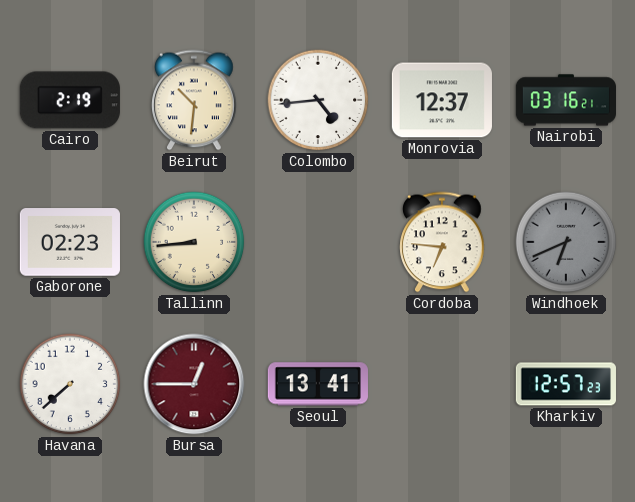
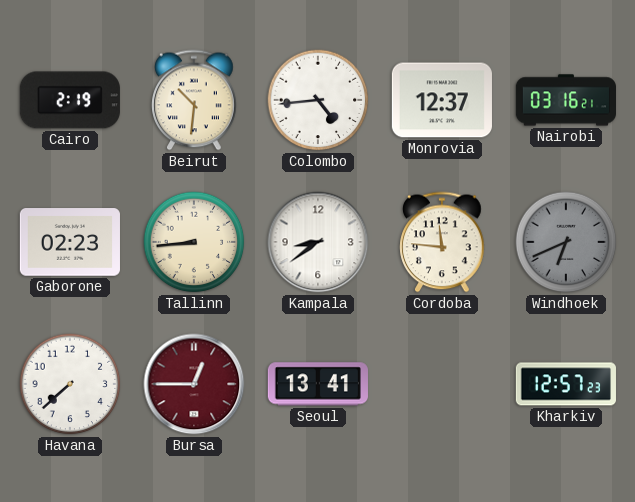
Kampala: none -> 8:39 (318, 242)
Cordoba: 6:46 -> 11:46 (442, 242)
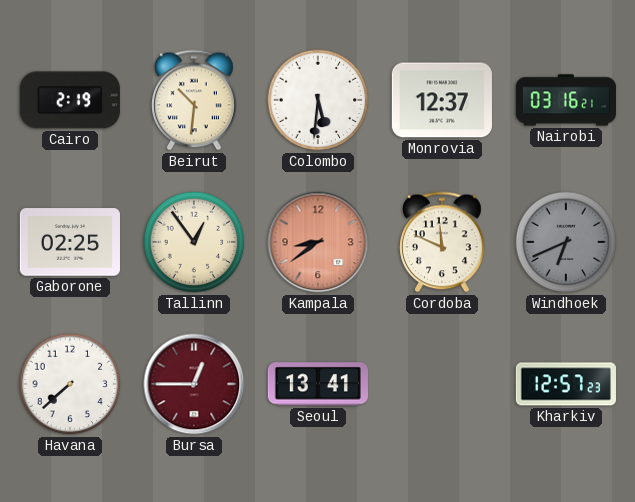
Colombo: 4:44 -> 5:31 (318, 100)
Gaborone: 02:23 -> 02:25 (70, 242)
Tallinn: 8:44 -> 12:54 (194, 242)
Kampala dial: white -> salmon (318, 242)
Cordoba: 11:46 -> 11:49 (442, 242)
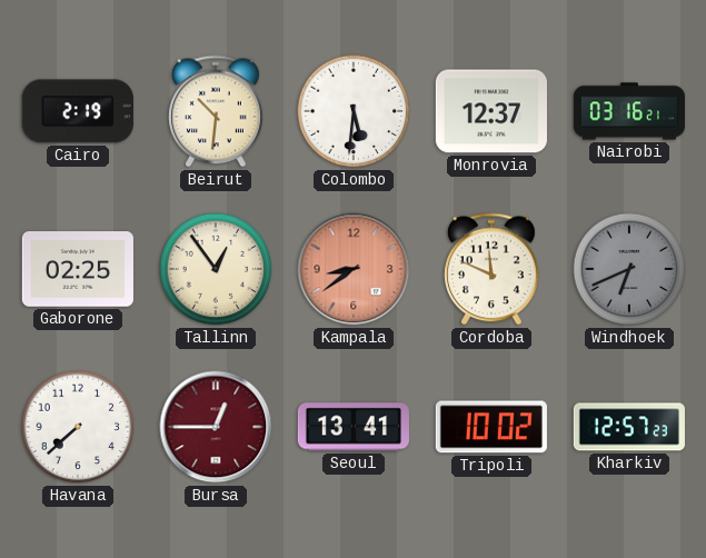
Tripoli: none -> 10:02 (491, 427)
